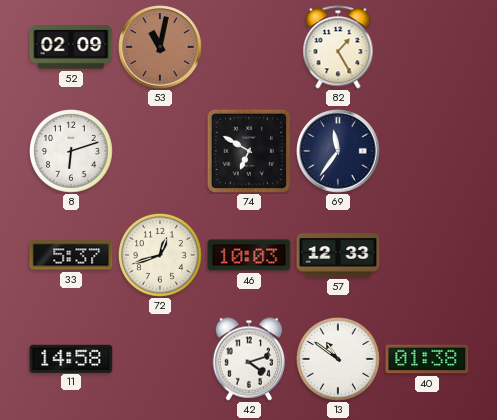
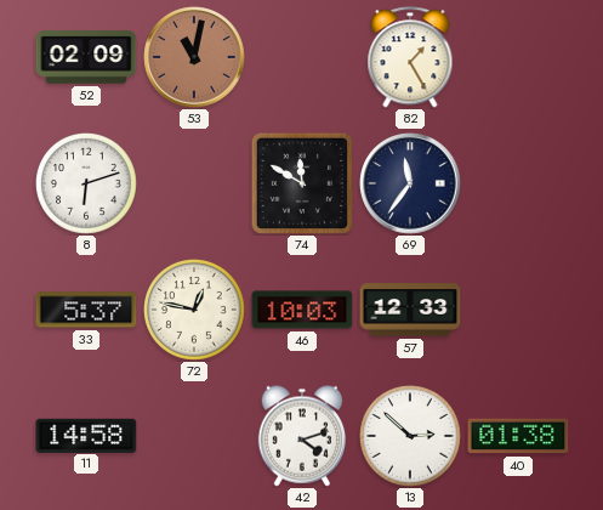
74: 6:50 -> 11:50 (301, 182)
72: 12:42 -> 12:47 (195, 311)
13: 10:51 -> 2:52 (411, 437)
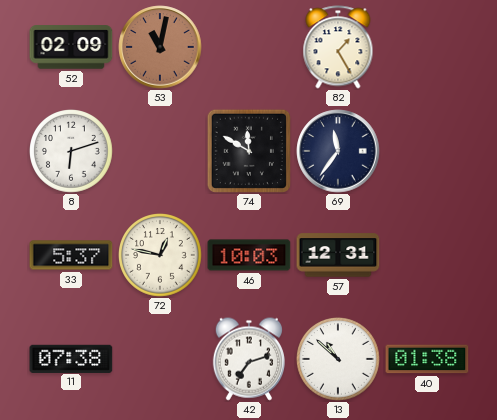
57: 12:33 -> 12:31 (338, 255)
11: 14:58 -> 07:38 (71, 358)
42: 4:12 -> 7:12 (248, 359)
13: 2:52 -> 10:52 (339, 360)
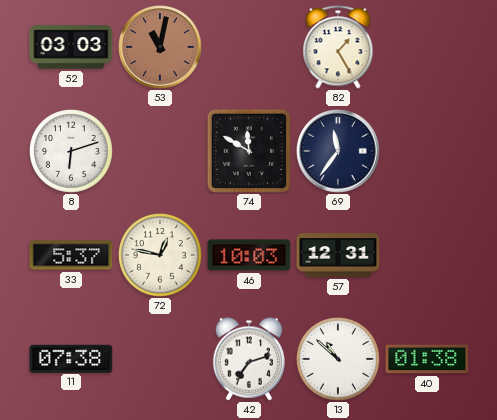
52: 02:09 -> 03:03 (71, 47)
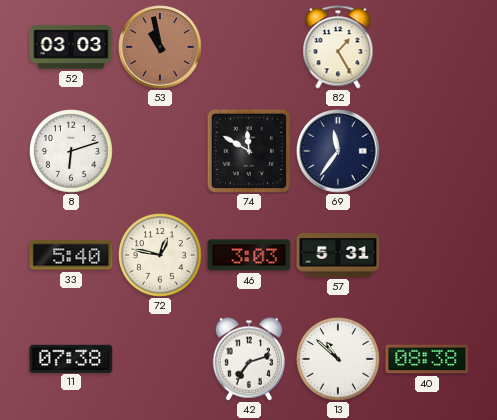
53: 11:02 -> 10:58 (160, 47)
33: 5:37 -> 5:40 (71, 255)
46: 10:03 -> 3:03 (249, 255)
57: 12:31 -> 5:31 (338, 255)
40: 01:38 -> 08:38 (427, 359)
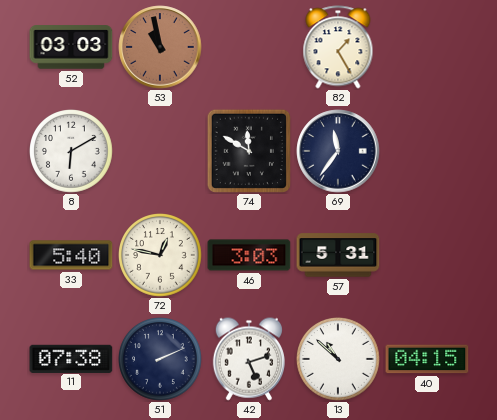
8: 6:12 -> 6:10 (72, 152)
51: none -> 2:11 (161, 360)
42: 7:12 -> 5:12 (248, 359)
40: 08:38 -> 04:15 (427, 359)
